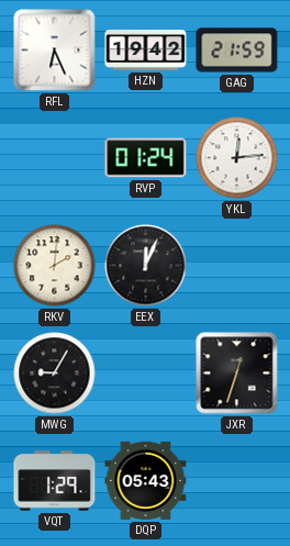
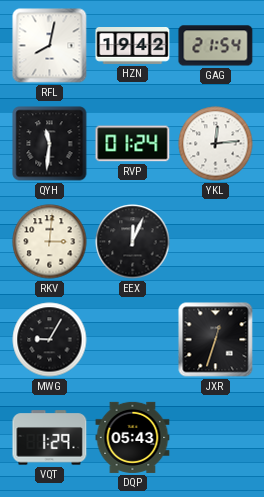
RFL: 6:26 -> 8:02 (50, 46)
GAG: 21:59 -> 21:54 (216, 46)
QYH: none -> 11:31 (50, 144)
RKV: 2:01 -> 3:01 (50, 242)
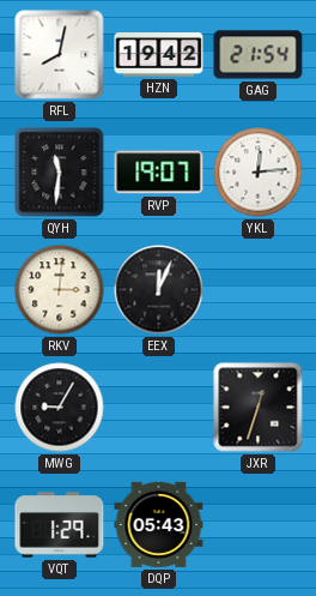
RVP: 01:24 -> 19:07 (159, 173)
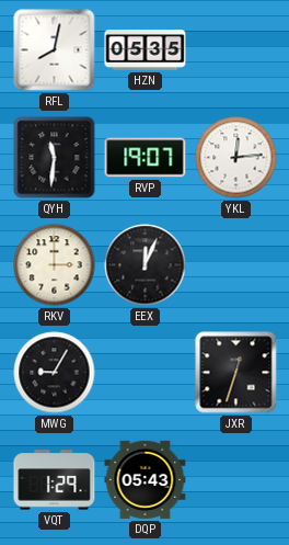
HZN: 19:42 -> 05:35 (146, 50)
GAG: 21:54 -> none (259, 55)
RKV: 3:01 -> 3:00 (55, 265)
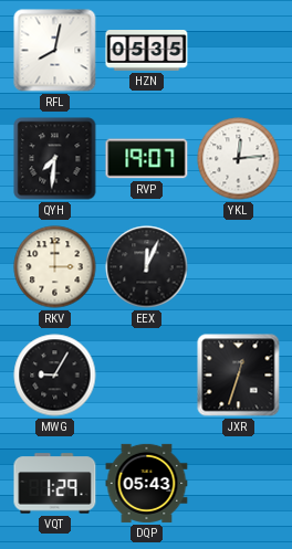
QYH: 11:31 -> 7:31 (55, 159)
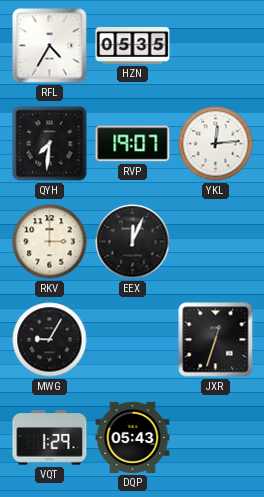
RFL: 8:02 -> 4:35 (50, 46)
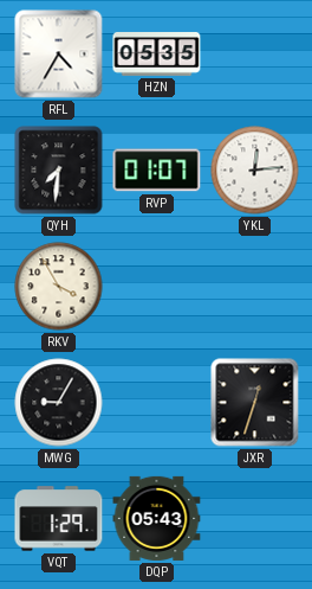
RVP: 19:07 -> 01:07 (157, 171)
RKV: 3:00 -> 3:55 (59, 287)
EEX: 12:04 -> none (133, 242)
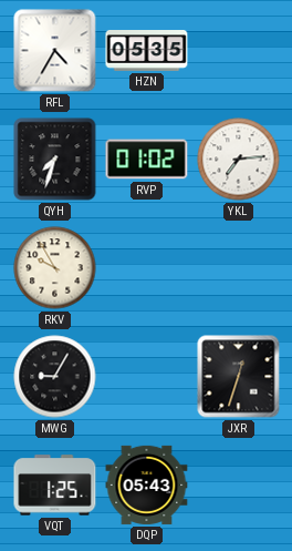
QYH: 7:31 -> 7:33 (55, 160)
RVP: 01:07 -> 01:02 (147, 160)
YKL: 12:14 -> 7:14 (239, 160)
RKV: 3:55 -> 9:55 (55, 268)
VQT: 1:29 -> 1:25 (55, 486)
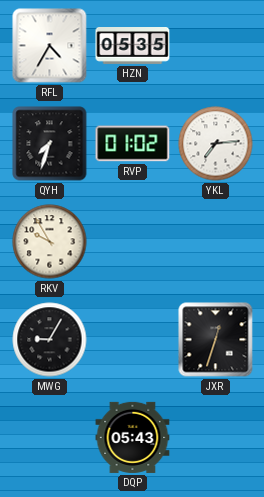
VQT: 1:25 -> none (55, 486)
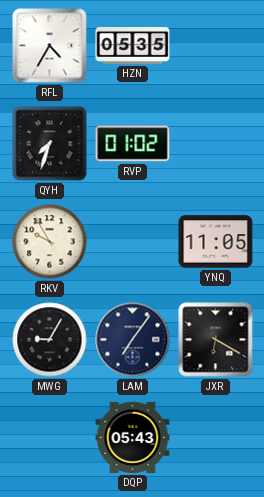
YKL: 7:14 -> none (216, 144)
YNQ: none -> 11:05 (216, 242)
LAM: none -> 7:06 (133, 340)
JXR: 12:33 -> 6:20 (216, 340)
